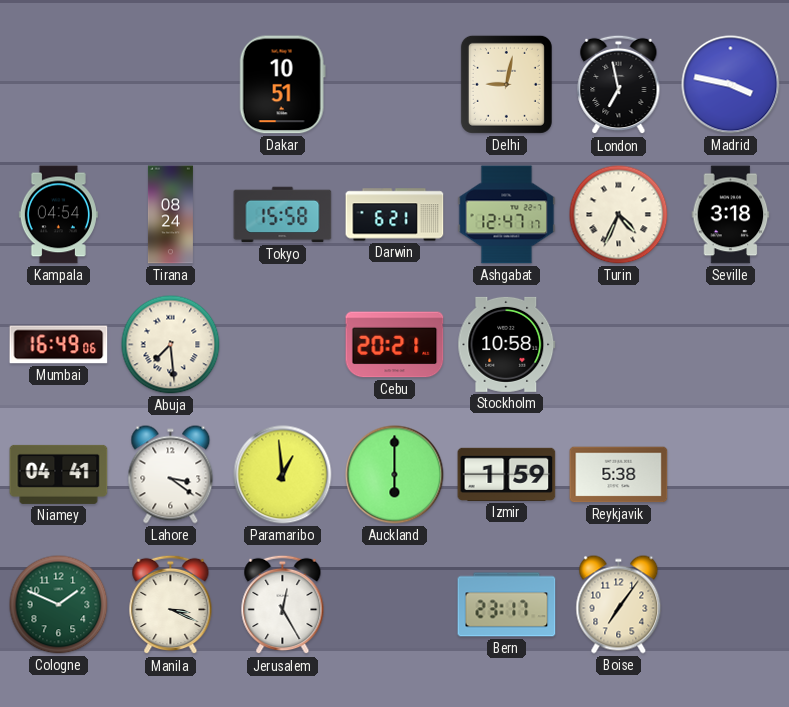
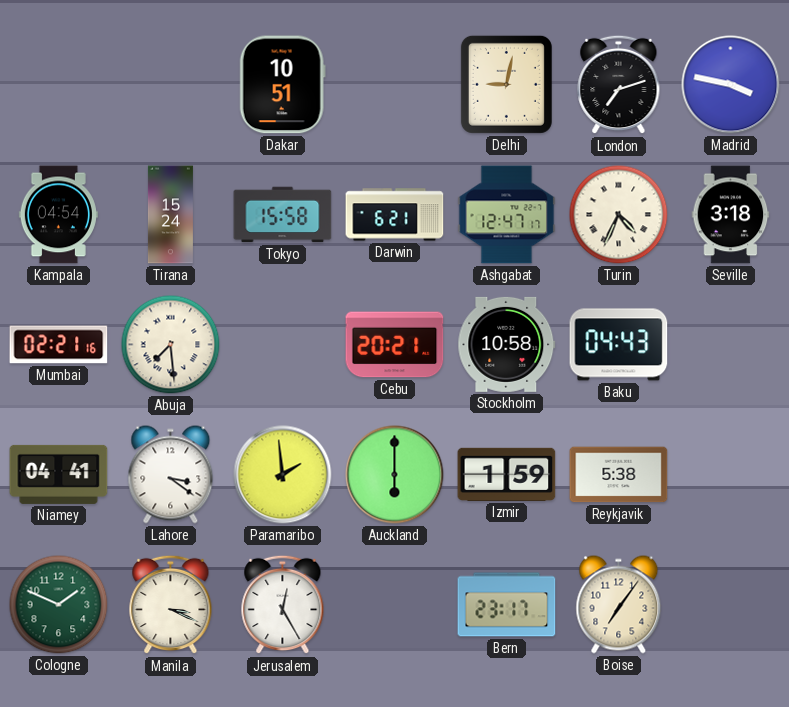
London: 6:58 -> 7:12 (619, 85)
Tirana: 08:24 -> 15:24 (170, 215)
Mumbai: 16:49 -> 02:21 (59, 345)
Baku: none -> 04:43 (619, 345)
Paramaribo: 12:59 -> 1:59 (283, 475)
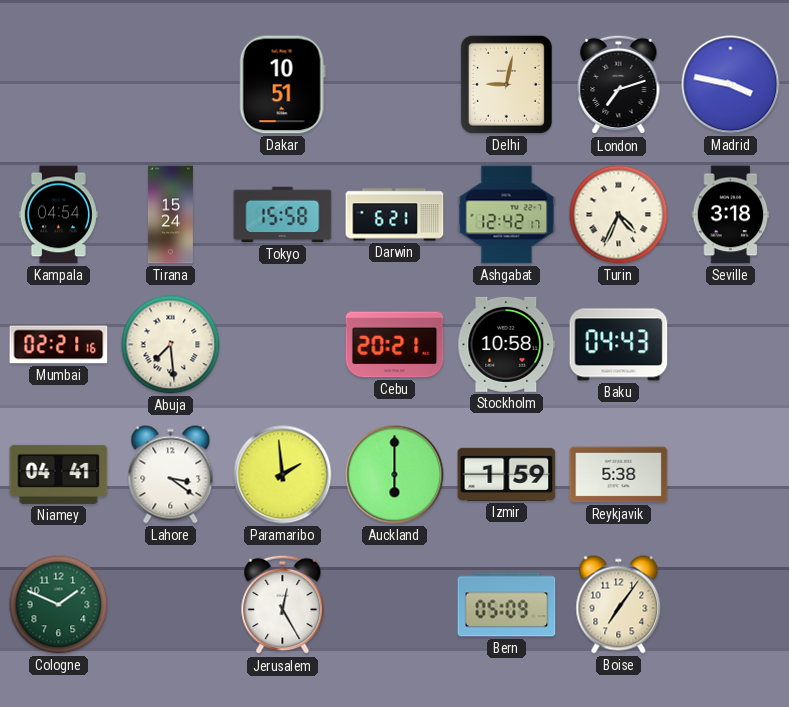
Ashgabat: 12:47 -> 12:42 (507, 215)
Manila: 3:19 -> none (171, 605)
Bern: 23:17 -> 05:09 (507, 605)
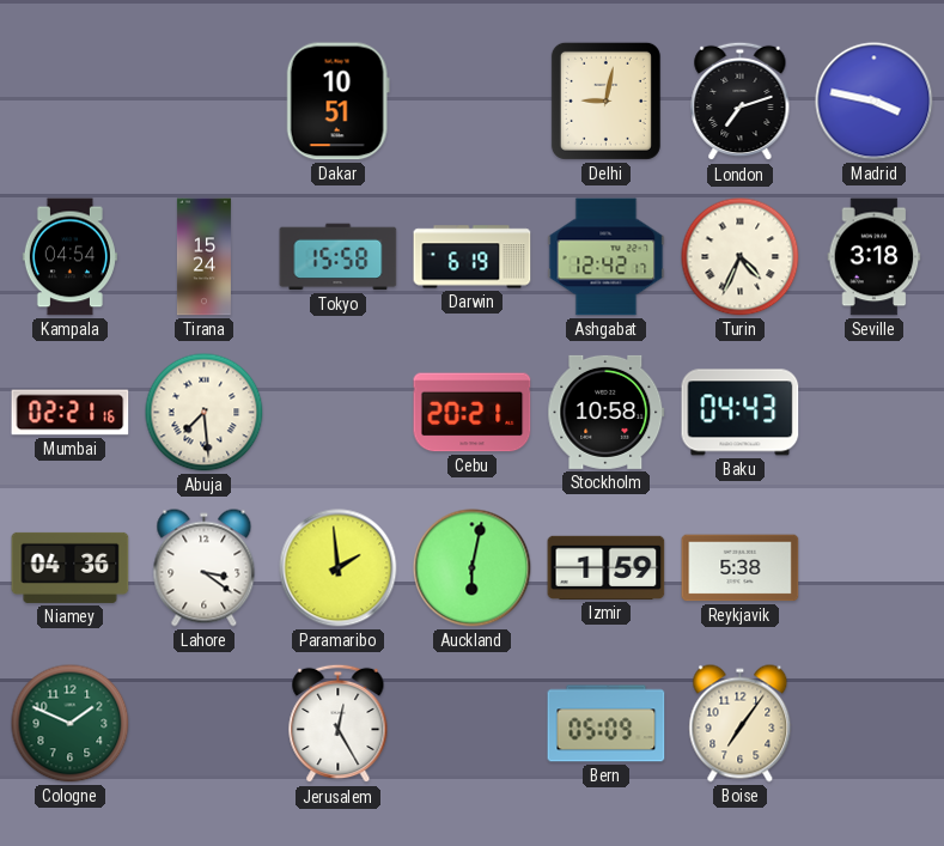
Darwin: 6:21 -> 6:19 (473, 257)
Niamey: 04:41 -> 04:36 (71, 567)
Auckland: 6:00 -> 6:02 (473, 568)
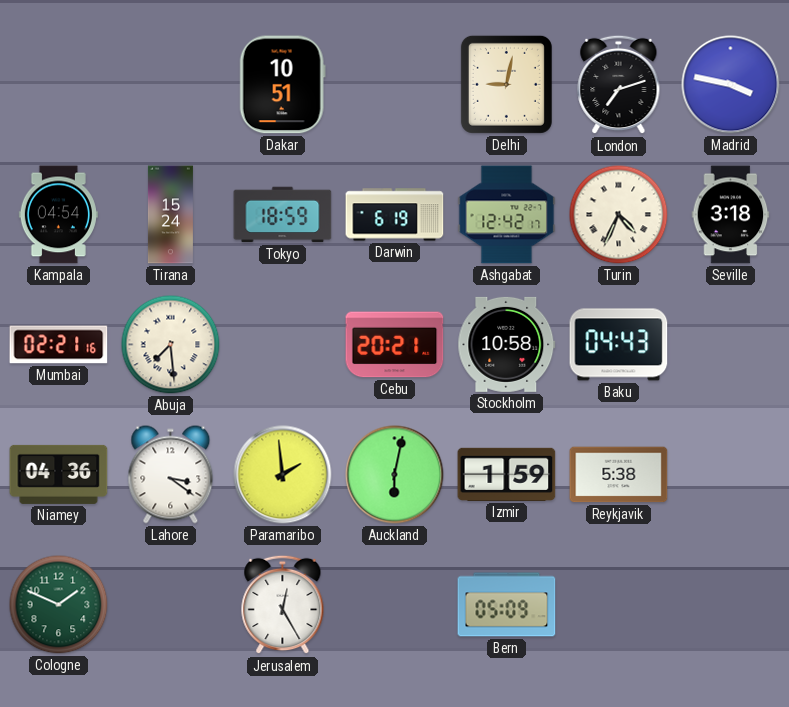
Tokyo: 15:58 -> 18:59 (283, 215)
Boise: 7:06 -> none (741, 724)
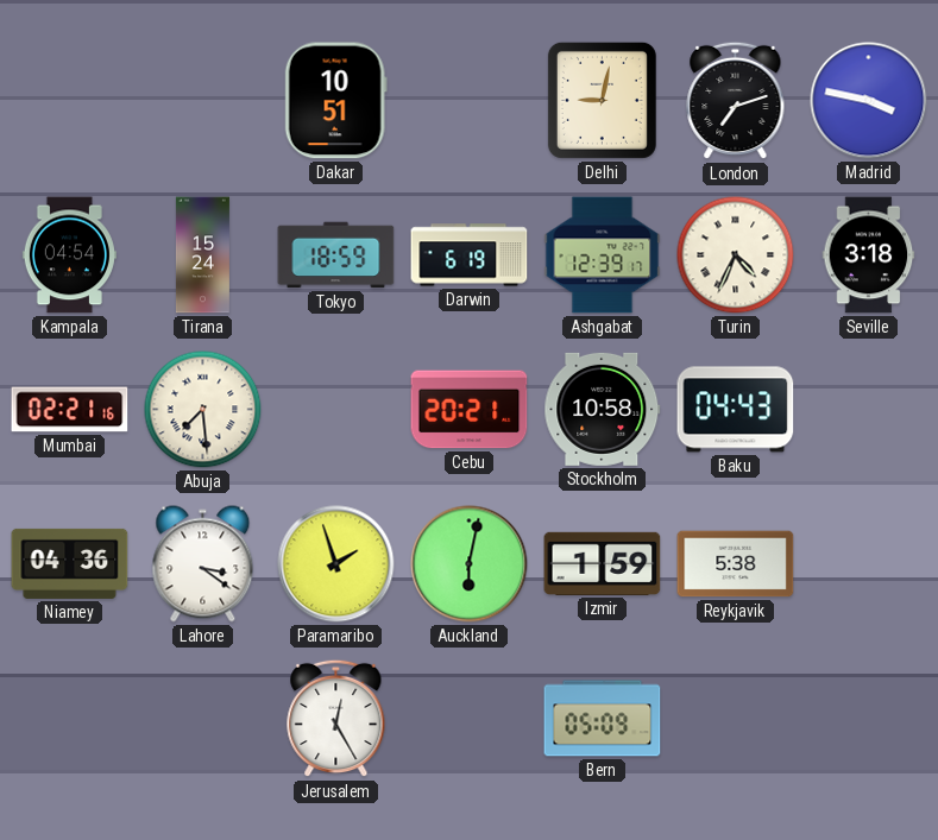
Ashgabat: 12:42 -> 12:39 (603, 255)
Paramaribo: 1:59 -> 1:57 (336, 564)
Cologne: 1:49 -> none (59, 605)
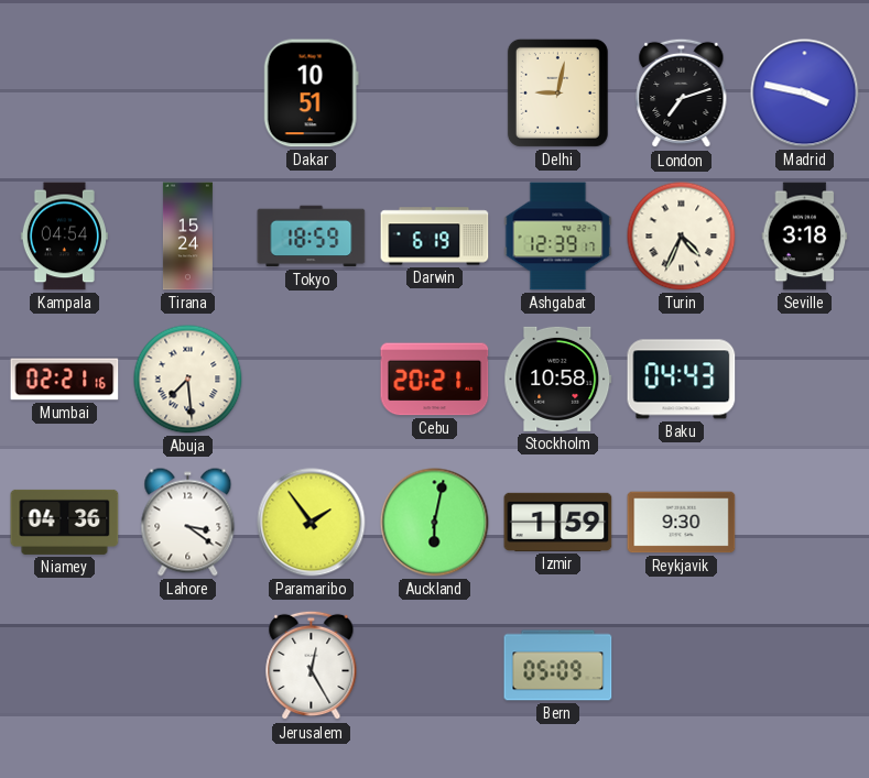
Paramaribo: 1:57 -> 1:54 (312, 523)
Reykjavik: 5:38 -> 9:30 (682, 523)
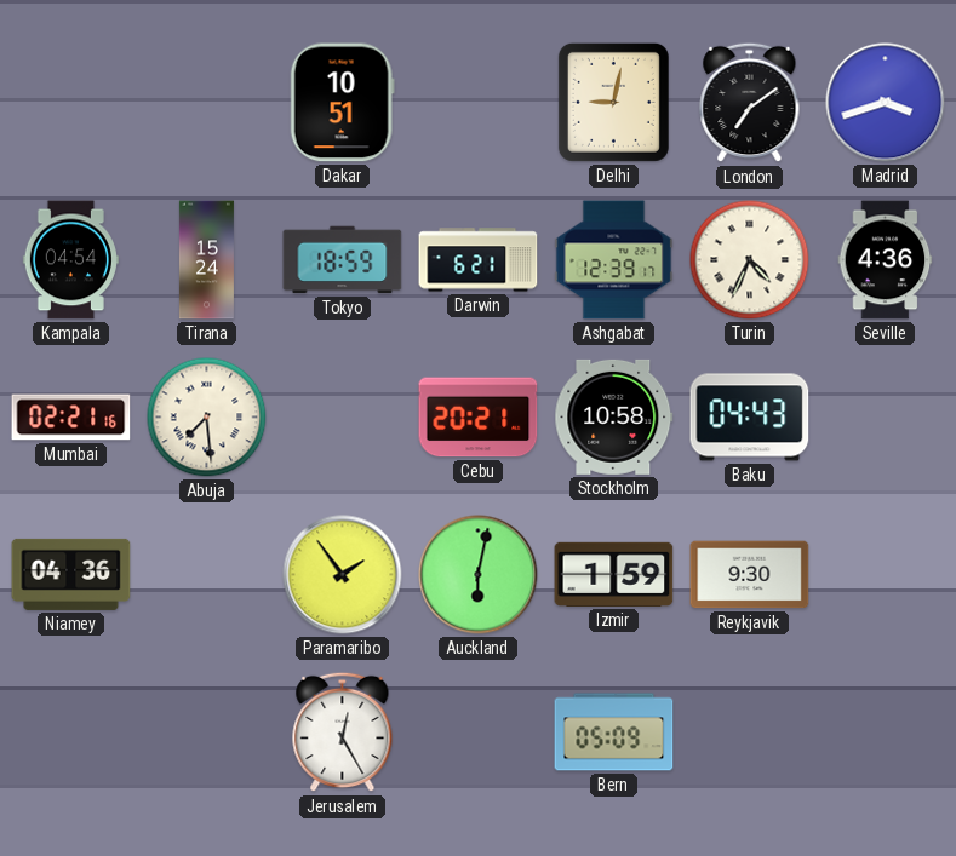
London: 7:12 -> 7:09 (750, 103)
Madrid: 3:47 -> 3:42 (886, 103)
Darwin: 6:19 -> 6:21 (479, 260)
Seville: 3:18 -> 4:36 (886, 260)
Lahore: 3:21 -> none (188, 523)
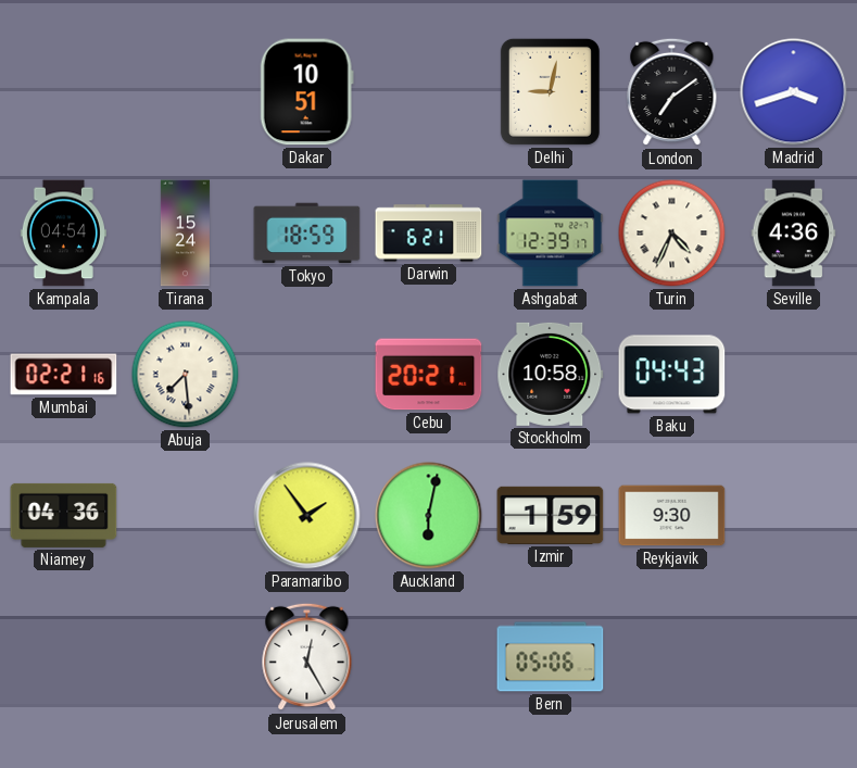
Bern: 05:09 -> 05:06 (551, 657)
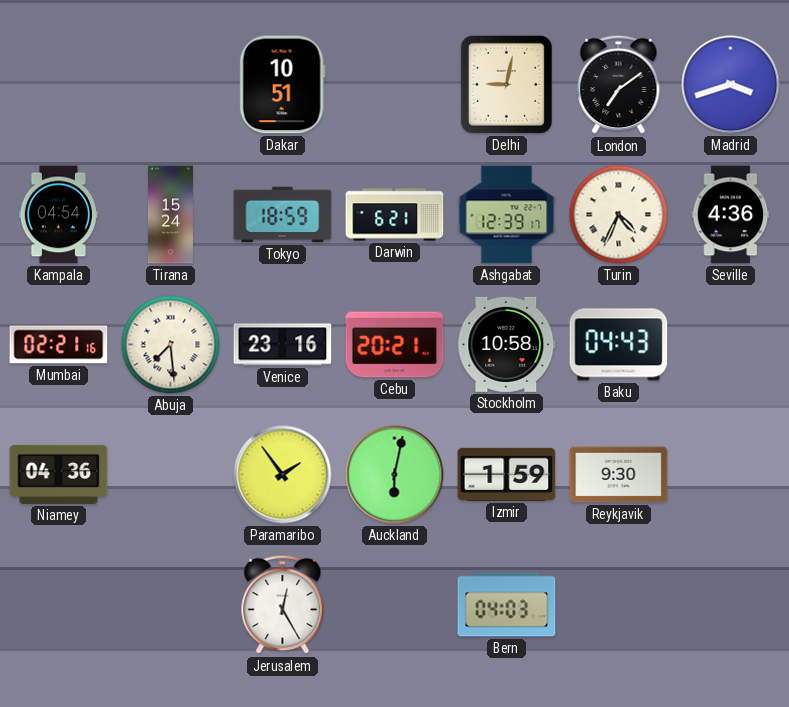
Venice: none -> 23:16 (283, 345)
Bern: 05:06 -> 04:03 (507, 605)
